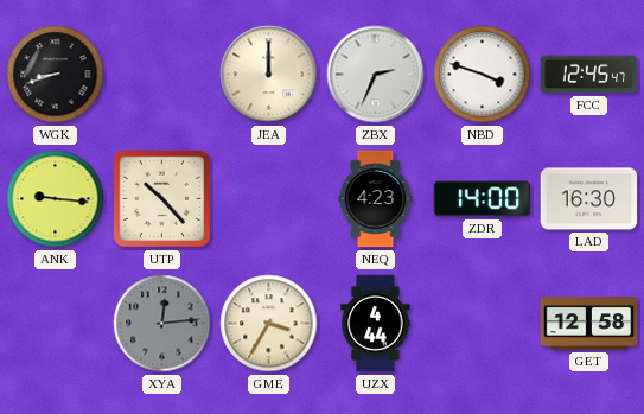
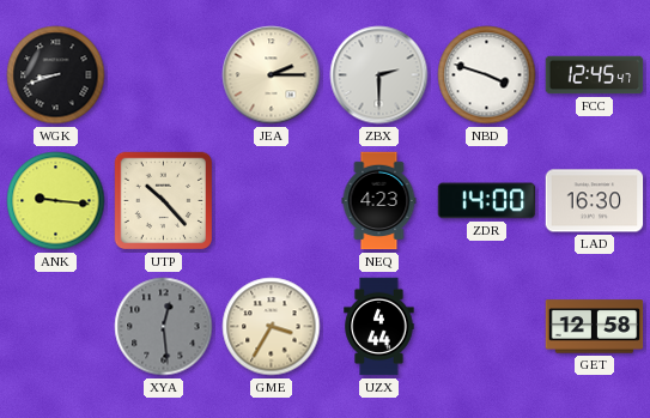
JEA: 12:00 -> 2:15 (272, 75)
ZBX: 2:34 -> 2:30 (379, 75)
XYA: 12:14 -> 12:29 (164, 327)
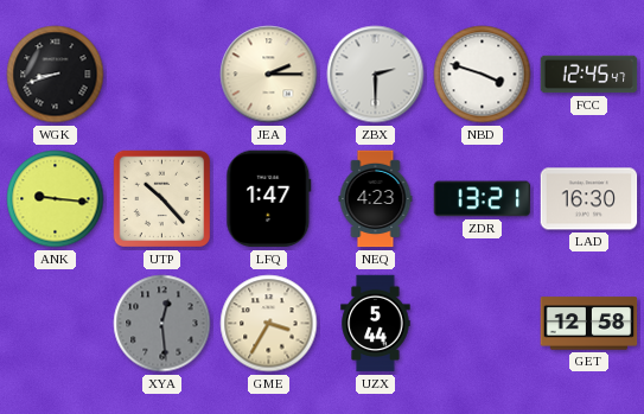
LFQ: none -> 1:47 (269, 199)
ZDR: 14:00 -> 13:21 (483, 199)
UZX: 4:44 -> 5:44 (376, 324)
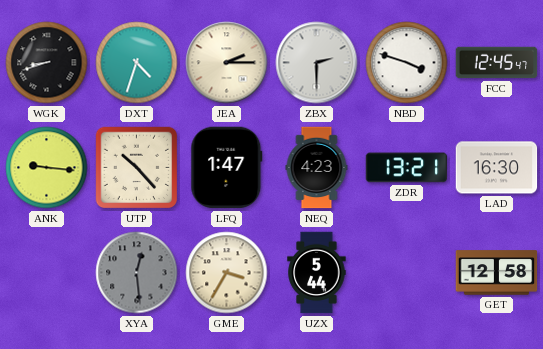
DXT: none -> 4:33 (137, 63)
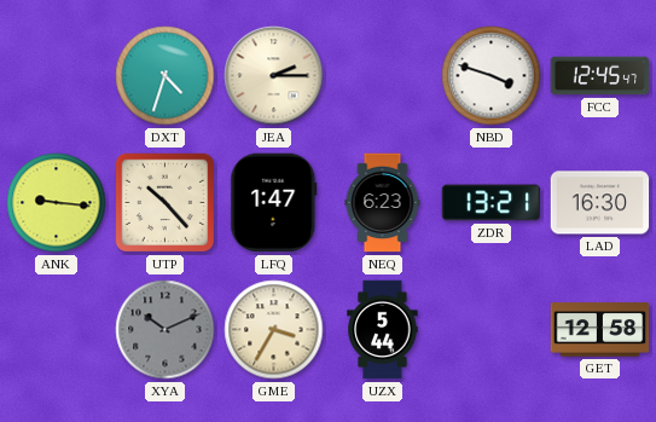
WGK: 8:42 -> none (47, 63)
ZBX: 2:30 -> none (317, 63)
NEQ: 4:23 -> 6:23 (383, 203)
XYA: 12:29 -> 10:11 (166, 330)
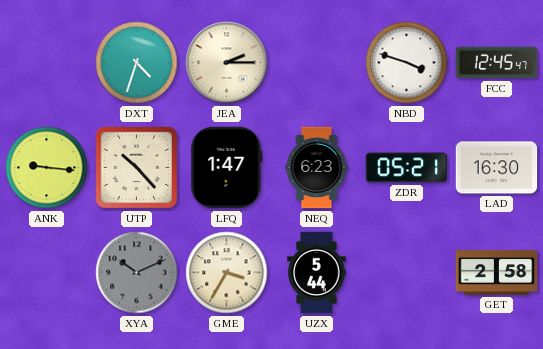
ZDR: 13:21 -> 05:21 (407, 168)
GET: 12:58 -> 2:58 (497, 273)
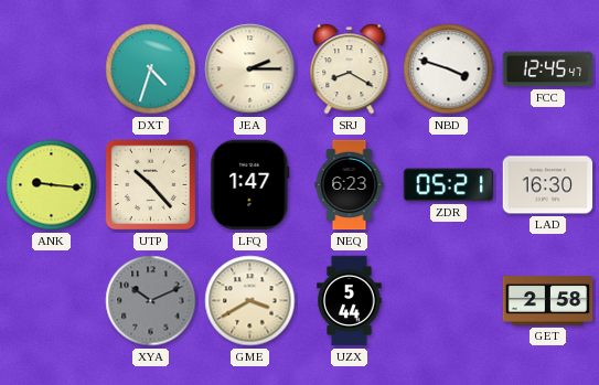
SRJ: none -> 8:20 (350, 69)
GME: 3:35 -> 3:40 (250, 301)
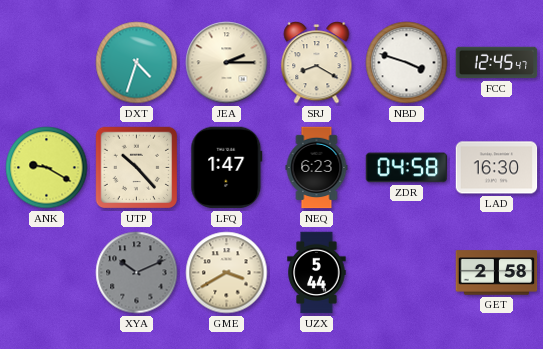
ANK: 9:16 -> 9:20 (47, 168)
ZDR: 05:21 -> 04:58 (407, 168)
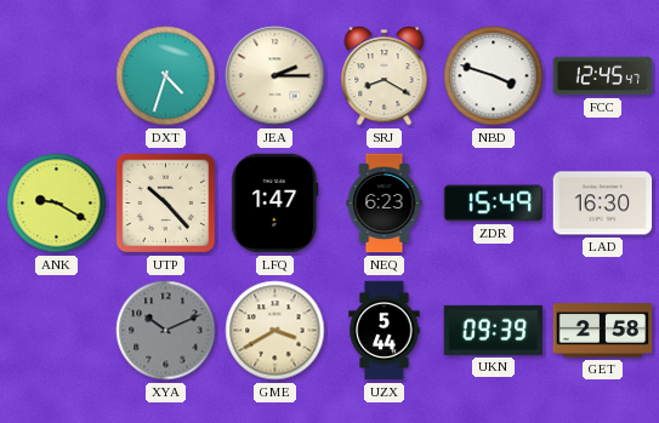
ZDR: 04:58 -> 15:49 (494, 204)
UKN: none -> 09:39 (494, 330)
